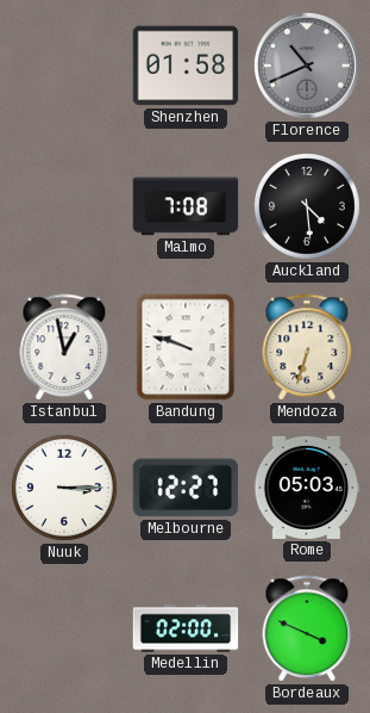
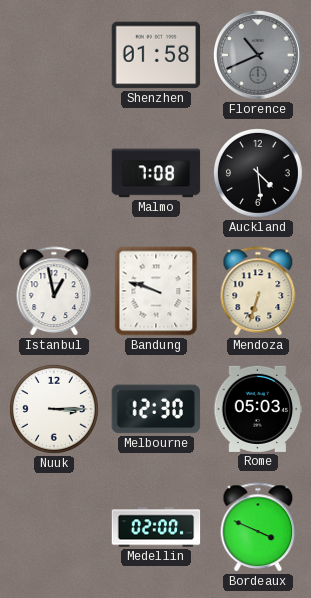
Melbourne: 12:27 -> 12:30 (156, 409)
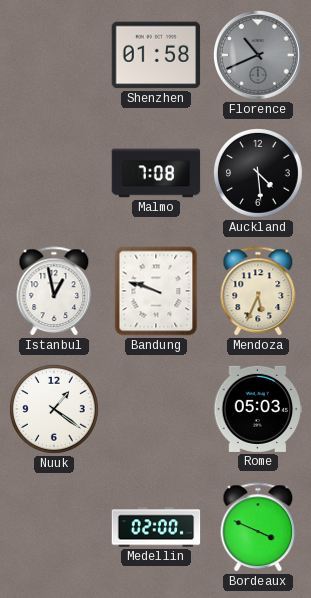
Mendoza: 6:33 -> 5:34 (258, 291)
Nuuk: 3:15 -> 1:21 (55, 410)
Melbourne: 12:30 -> none (156, 409)
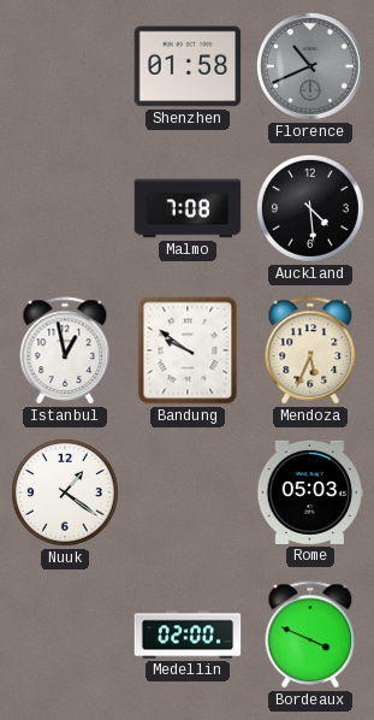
Bandung: 9:48 -> 9:51 (188, 350)
